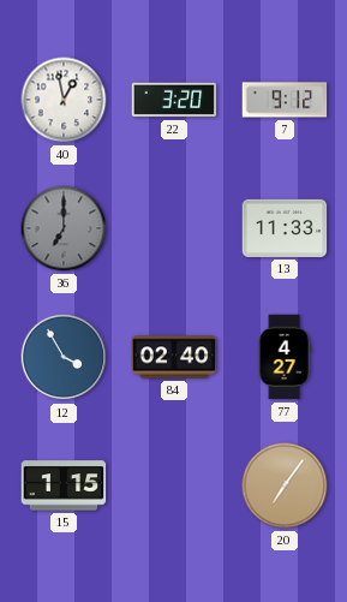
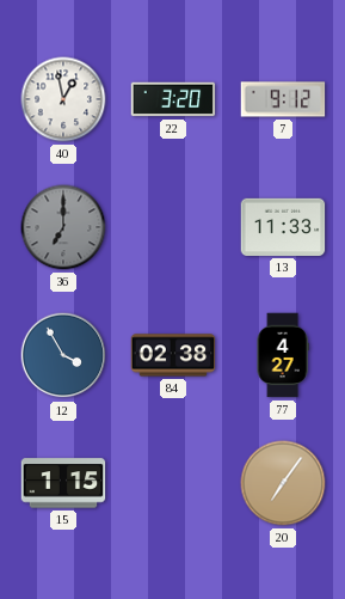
84: 02:40 -> 02:38 (173, 355)
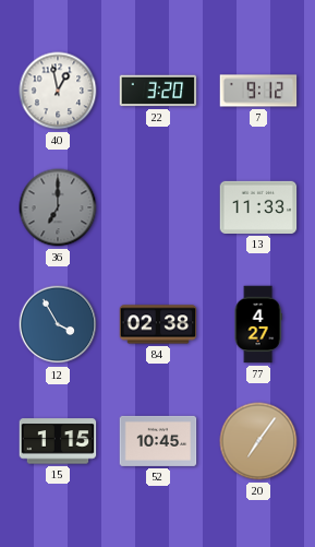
52: none -> 10:45 (158, 441)
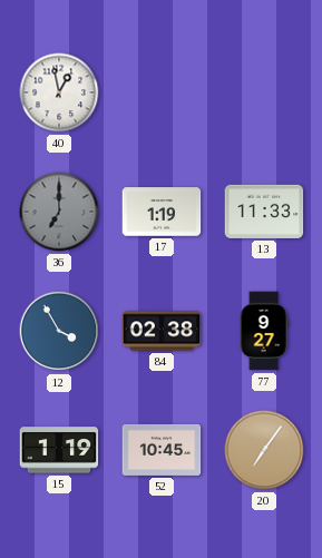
22: 3:20 -> none (158, 91)
7: 9:12 -> none (258, 91)
17: none -> 1:19 (162, 212)
77: 4:27 -> 9:27 (264, 331)
15: 1:15 -> 1:19 (59, 450)
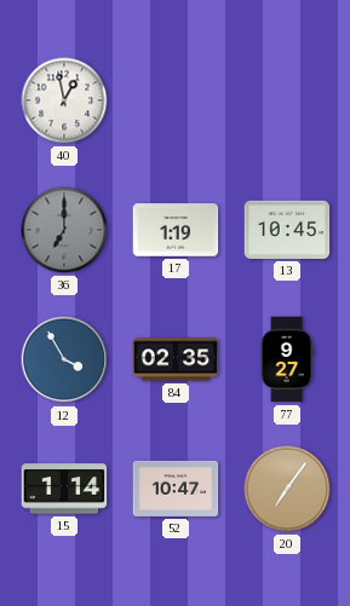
13: 11:33 -> 10:45 (287, 230)
84: 02:38 -> 02:35 (176, 359)
15: 1:19 -> 1:14 (64, 489)
52: 10:45 -> 10:47 (176, 489)
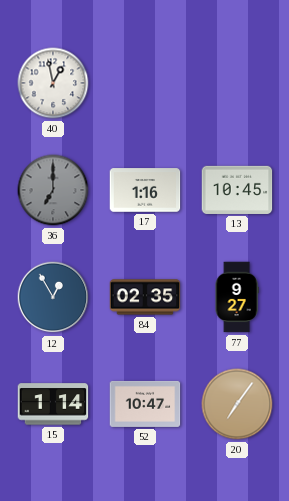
17: 1:19 -> 1:16 (145, 190)
12: 3:55 -> 12:55 (53, 297)
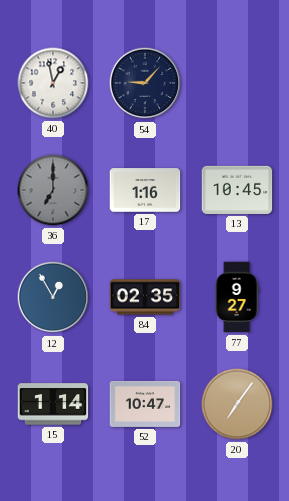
54: none -> 9:07 (145, 83)
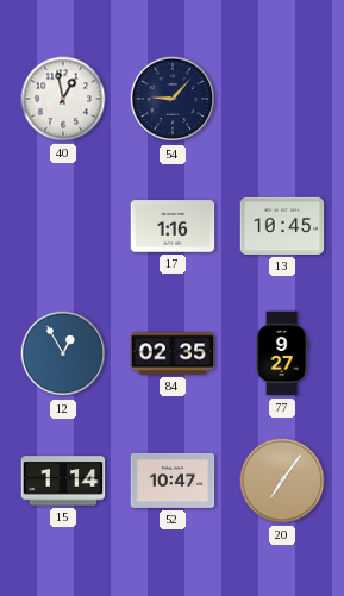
36: 7:00 -> none (53, 190)
